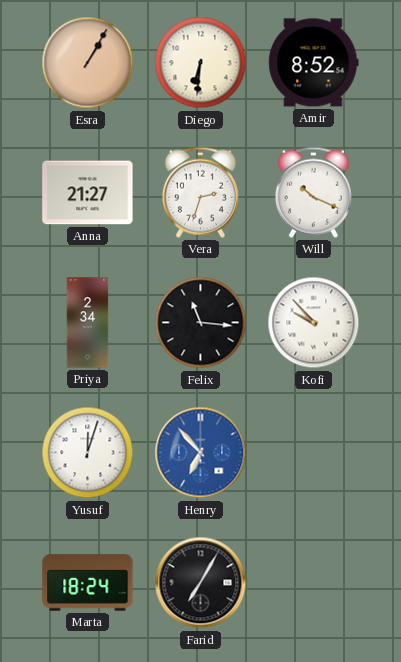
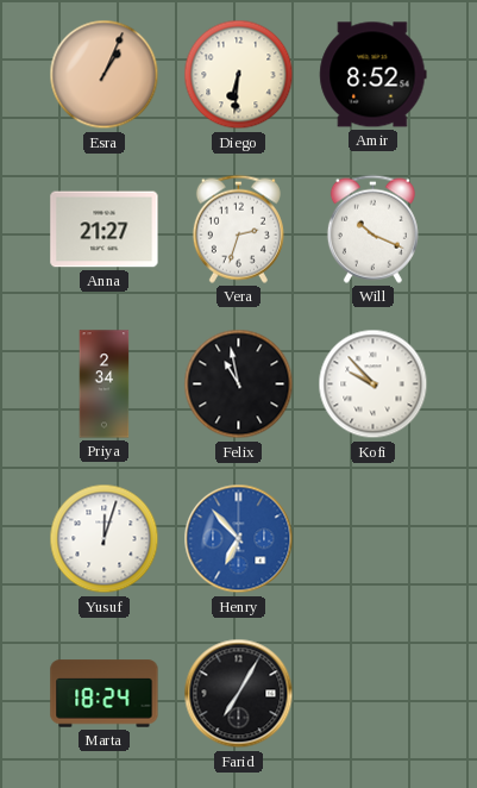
Esra: 1:05 -> 1:04 (105, 75)
Felix: 11:16 -> 10:58 (239, 384)
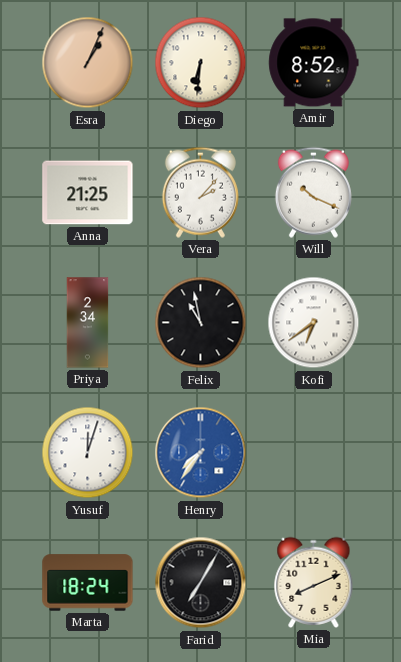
Anna: 21:27 -> 21:25 (88, 193)
Vera: 2:33 -> 2:07 (200, 192)
Kofi: 9:53 -> 6:39 (314, 323)
Henry: 6:53 -> 7:36 (201, 453)
Mia: none -> 8:11 (314, 582)
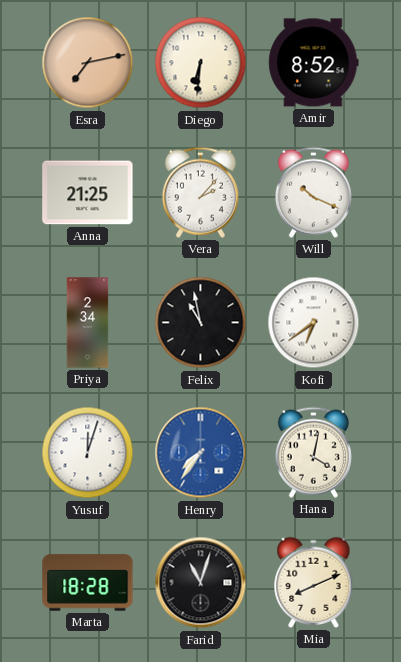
Esra: 1:04 -> 7:13 (88, 63)
Hana: none -> 4:02 (313, 452)
Marta: 18:24 -> 18:28 (88, 583)
Farid: 7:05 -> 11:03 (201, 583)
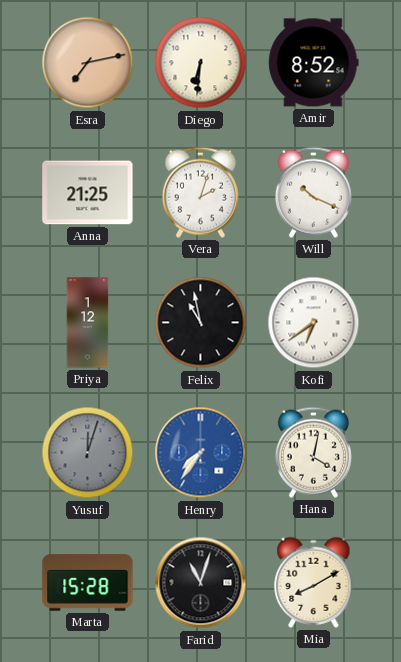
Vera: 2:07 -> 2:03 (200, 192)
Priya: 2:34 -> 1:12 (88, 323)
Yusuf dial: white -> grey (88, 453)
Marta: 18:28 -> 15:28 (88, 583)
Mia: 8:11 -> 8:10 (314, 582)
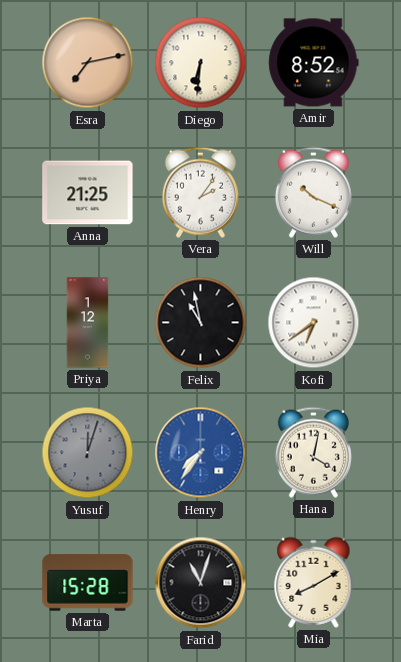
Vera: 2:03 -> 2:06 (200, 192)
